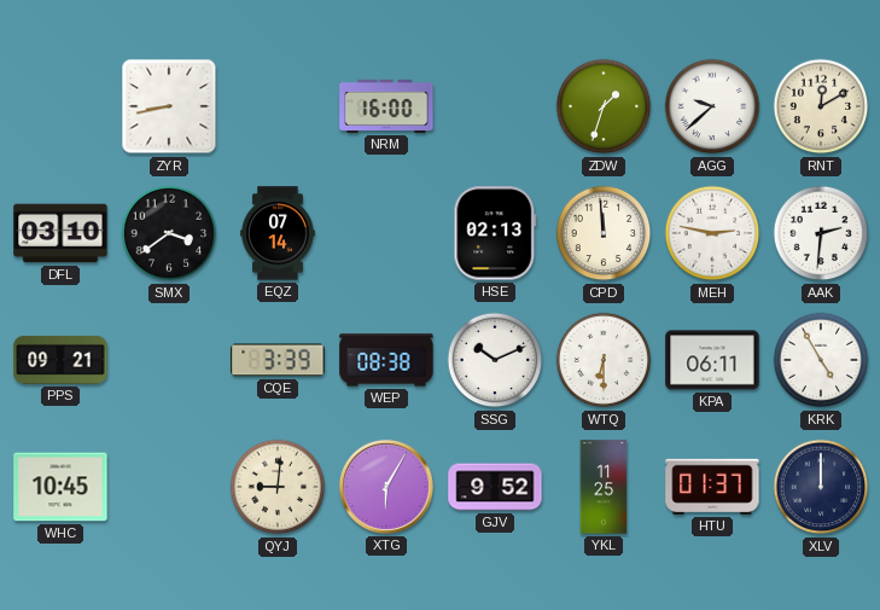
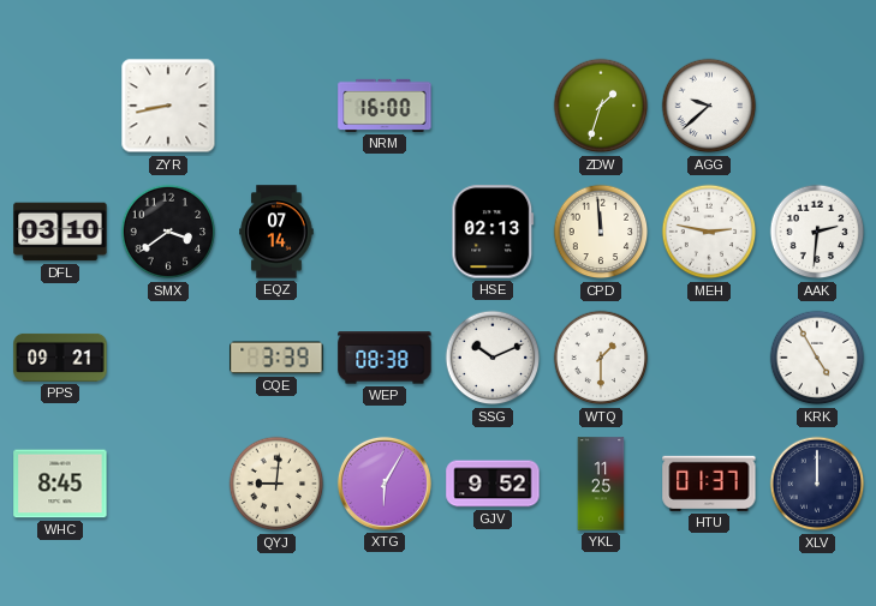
RNT: 12:10 -> none (821, 106)
WTQ: 6:30 -> 1:30 (601, 358)
KPA: 06:11 -> none (712, 360)
WHC: 10:45 -> 8:45 (60, 484)
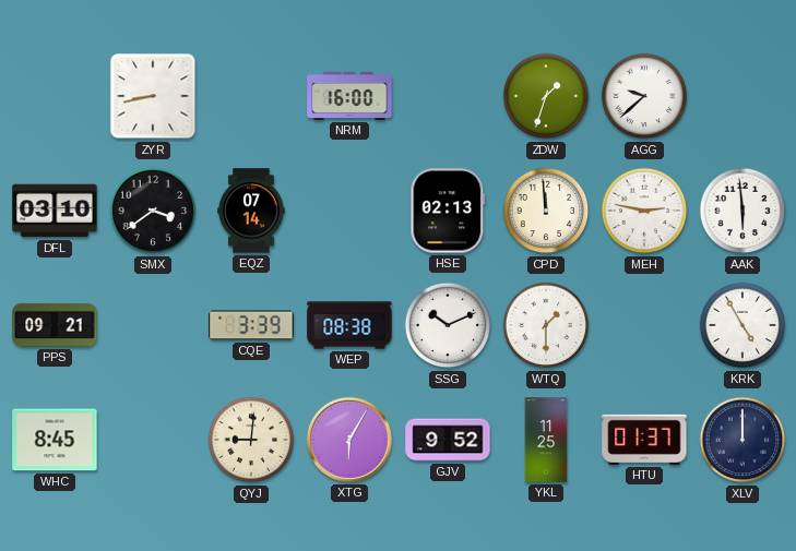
AAK: 2:31 -> 5:59 (742, 211)
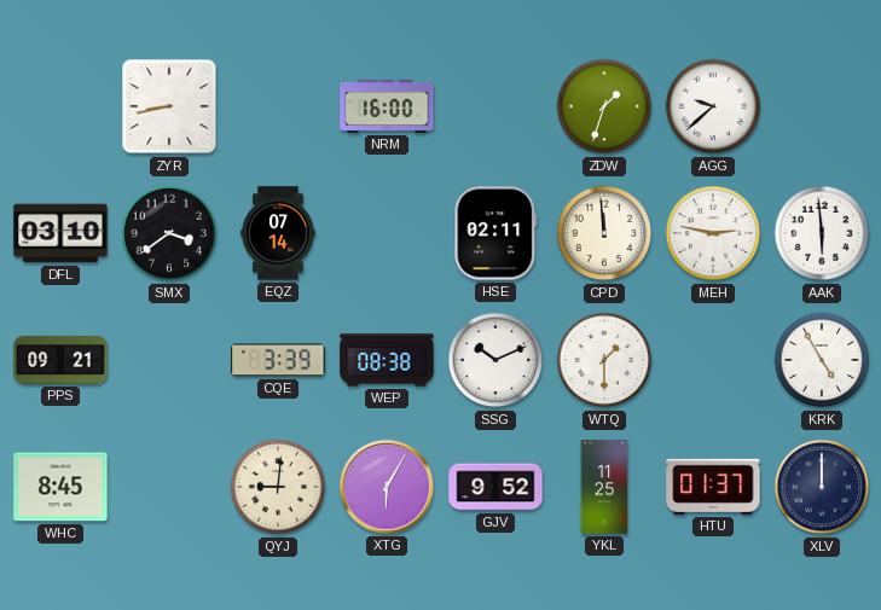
HSE: 02:13 -> 02:11 (495, 233)
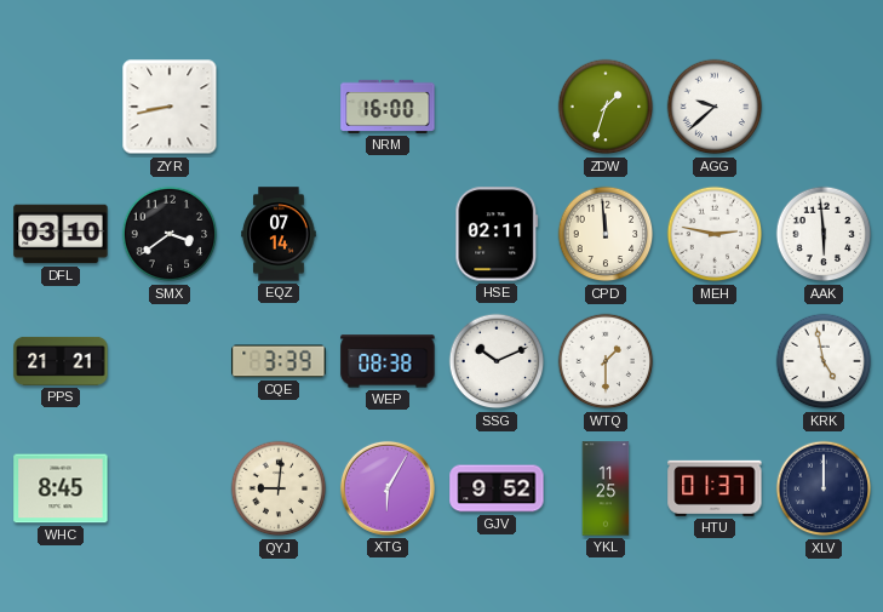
PPS: 09:21 -> 21:21 (61, 361)
KRK: 4:55 -> 4:58 (824, 361)
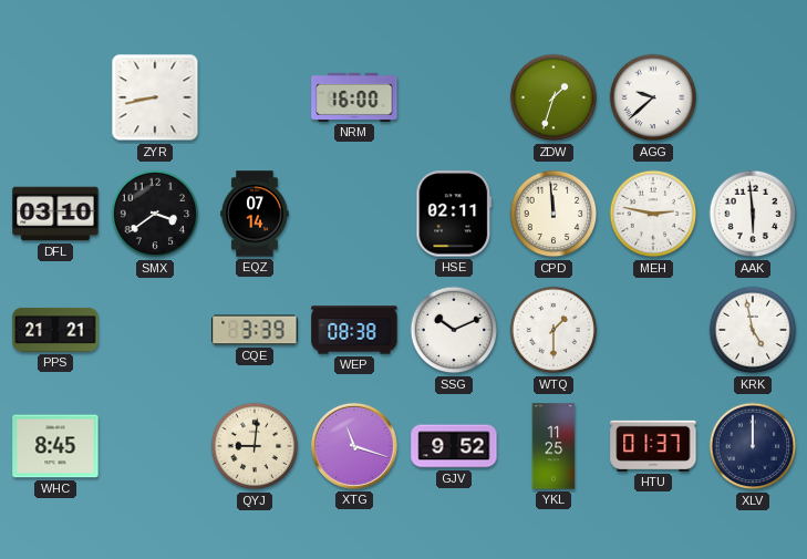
XTG: 6:05 -> 11:18 (354, 446)
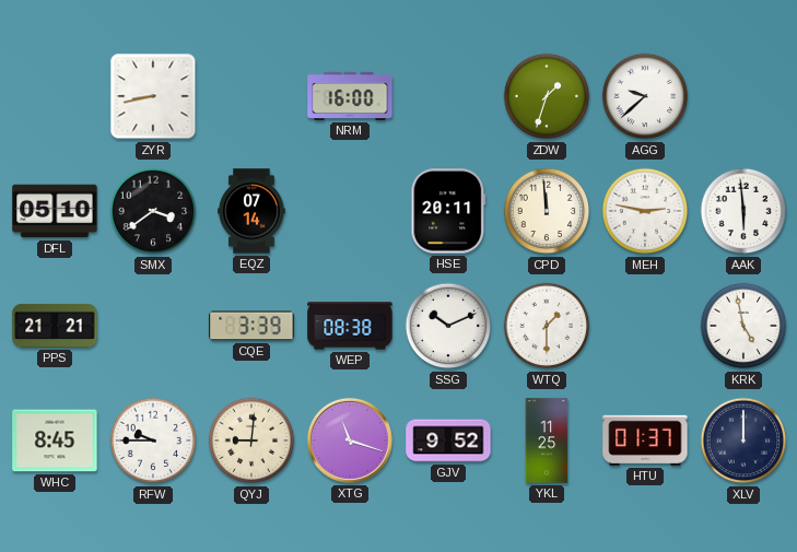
DFL: 03:10 -> 05:10 (55, 211)
HSE: 02:11 -> 20:11 (448, 211)
RFW: none -> 9:45 (153, 441)
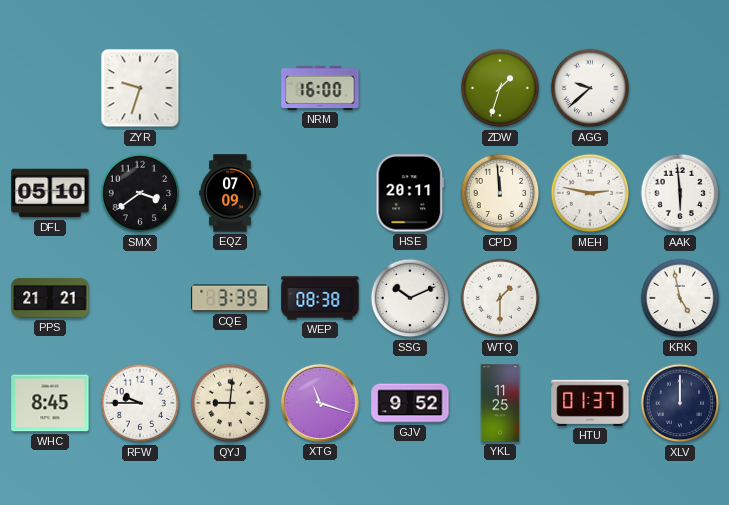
ZYR: 8:43 -> 9:33 (140, 88)
EQZ: 07:14 -> 07:09 (230, 193)
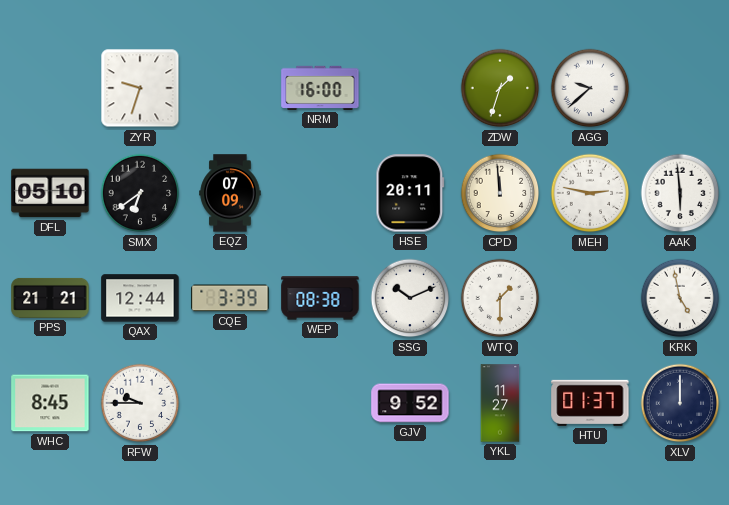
SMX: 3:39 -> 6:39 (140, 193)
QAX: none -> 12:44 (140, 298)
QYJ: 9:01 -> none (230, 403)
XTG: 11:18 -> none (320, 403)
YKL: 11:25 -> 11:27 (500, 403)
